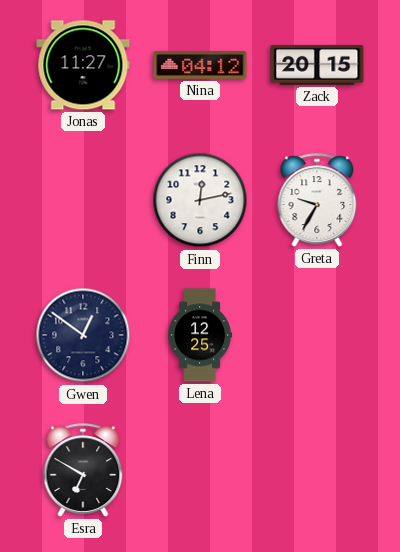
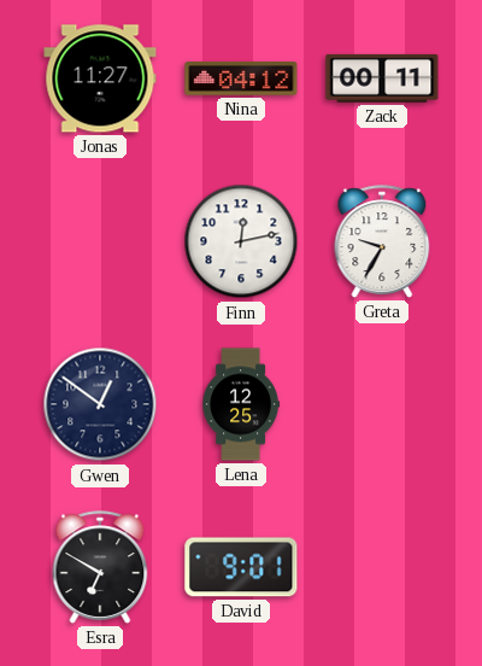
Zack: 20:15 -> 00:11 (382, 78)
David: none -> 9:01 (241, 567)
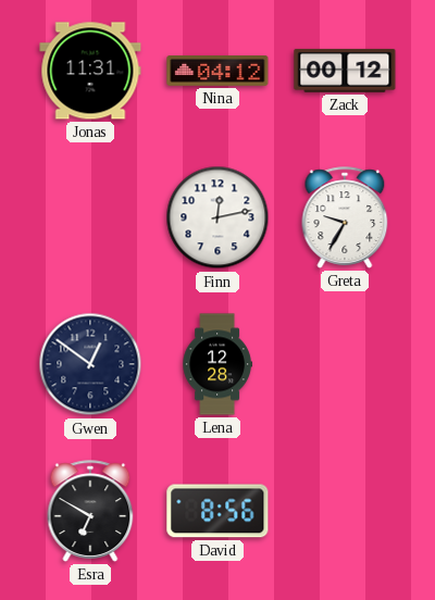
Jonas: 11:27 -> 11:31 (90, 71)
Zack: 00:11 -> 00:12 (345, 71)
Lena: 12:25 -> 12:28 (217, 364)
David: 9:01 -> 8:56 (217, 511)
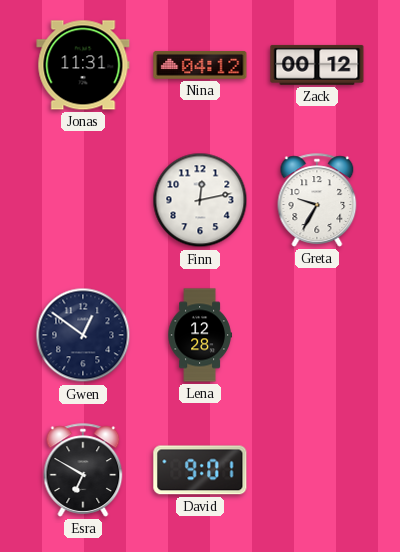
David: 8:56 -> 9:01 (200, 470)
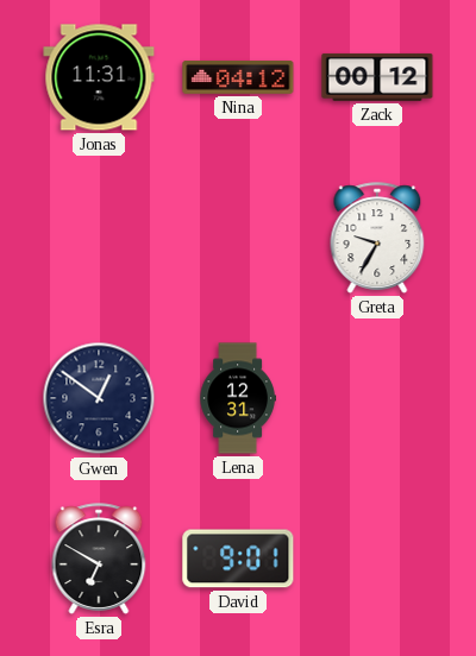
Finn: 12:13 -> none (200, 200)
Lena: 12:28 -> 12:31 (238, 398)
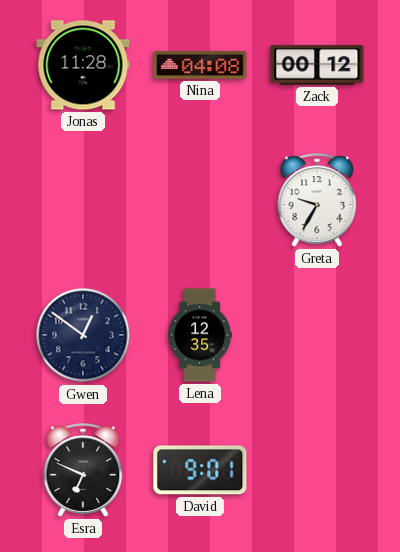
Jonas: 11:31 -> 11:28 (83, 65)
Nina: 04:12 -> 04:08 (200, 65)
Lena: 12:31 -> 12:35 (200, 335)
Esra: 6:50 -> 6:49 (83, 470)
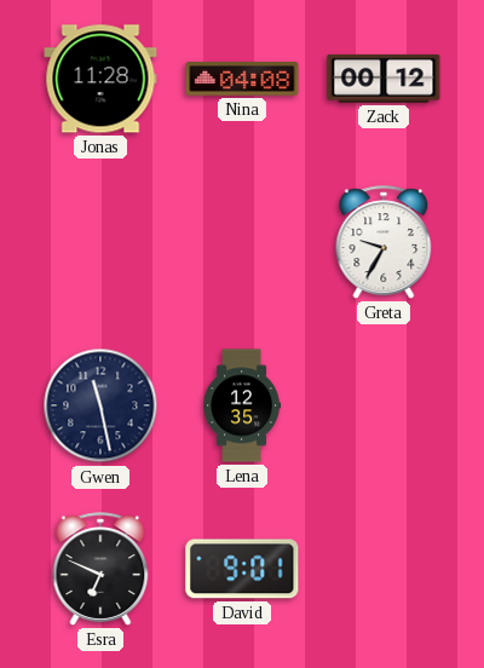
Gwen: 12:51 -> 11:28 (100, 405)
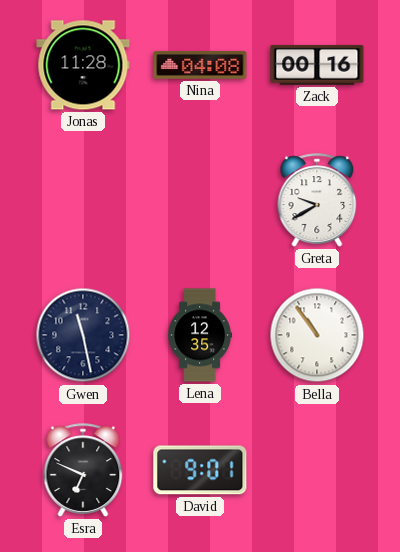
Zack: 00:12 -> 00:16 (317, 65)
Greta: 9:35 -> 9:40 (317, 200)
Bella: none -> 10:54 (317, 335)
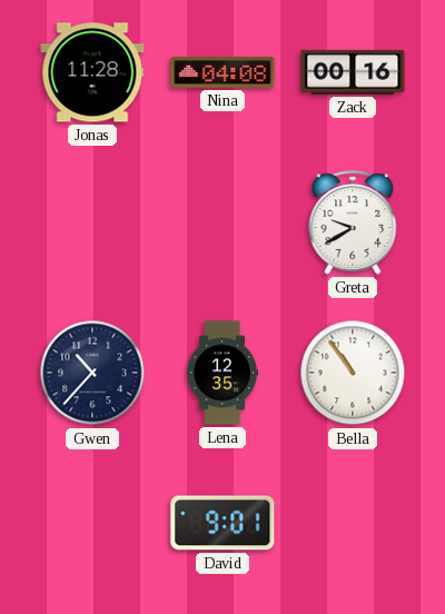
Gwen: 11:28 -> 10:37 (92, 373)
Esra: 6:49 -> none (83, 470)
